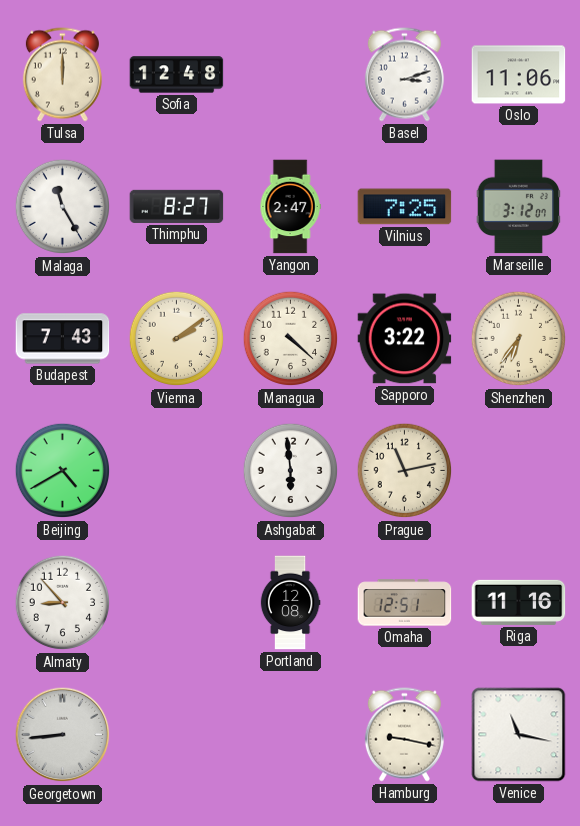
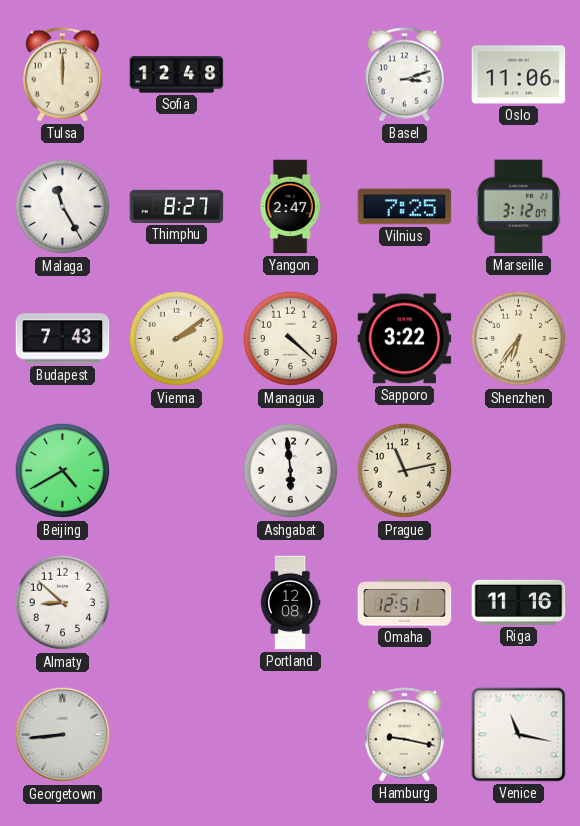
Almaty: 8:53 -> 8:52 (63, 603)
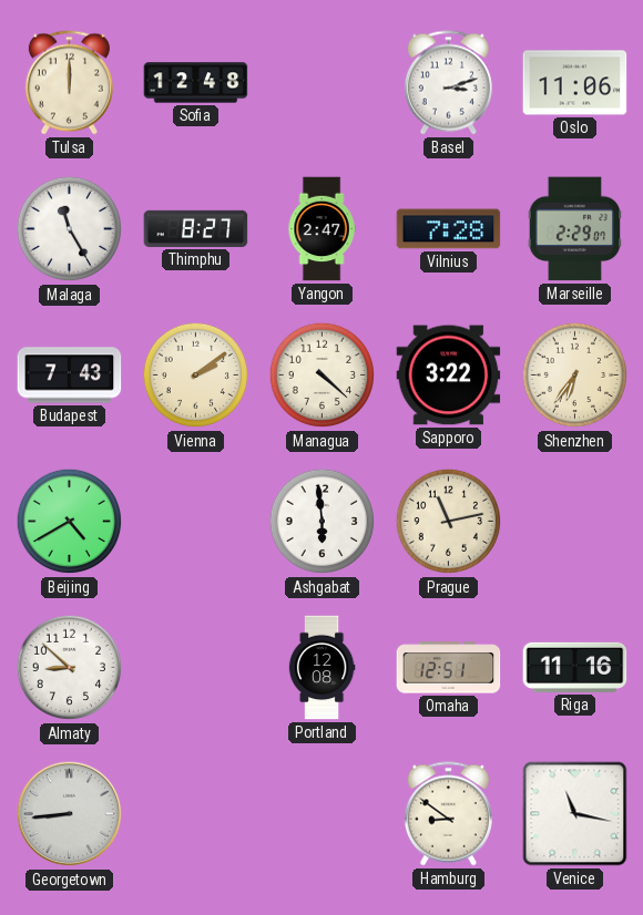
Vilnius: 7:25 -> 7:28 (449, 229)
Marseille: 3:12 -> 2:29 (575, 229)
Hamburg: 9:17 -> 8:51 (448, 814)
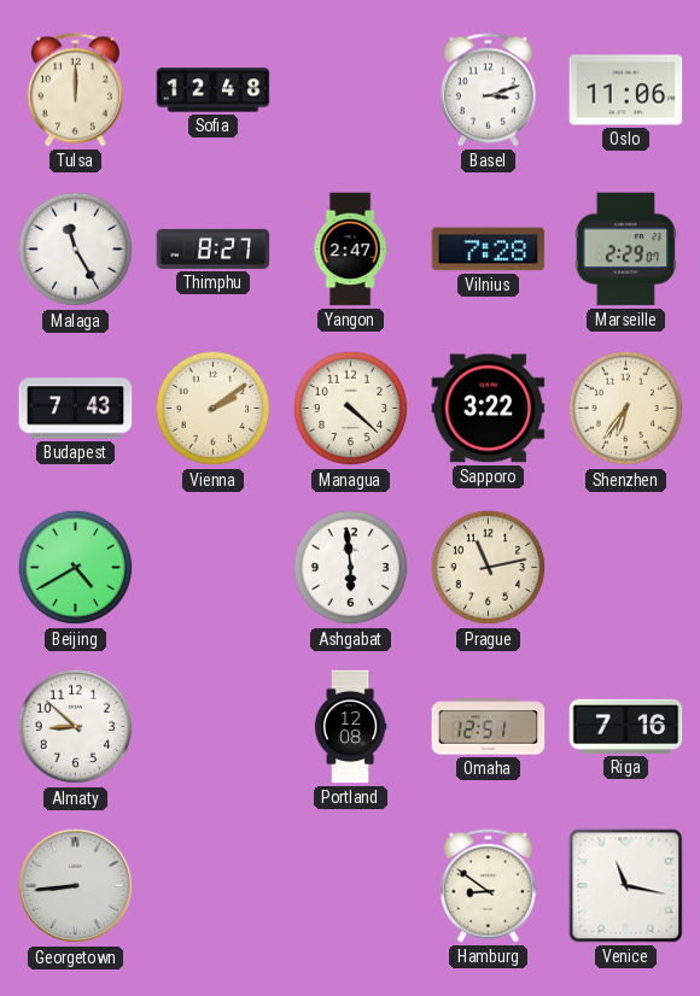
Riga: 11:16 -> 7:16 (626, 726)
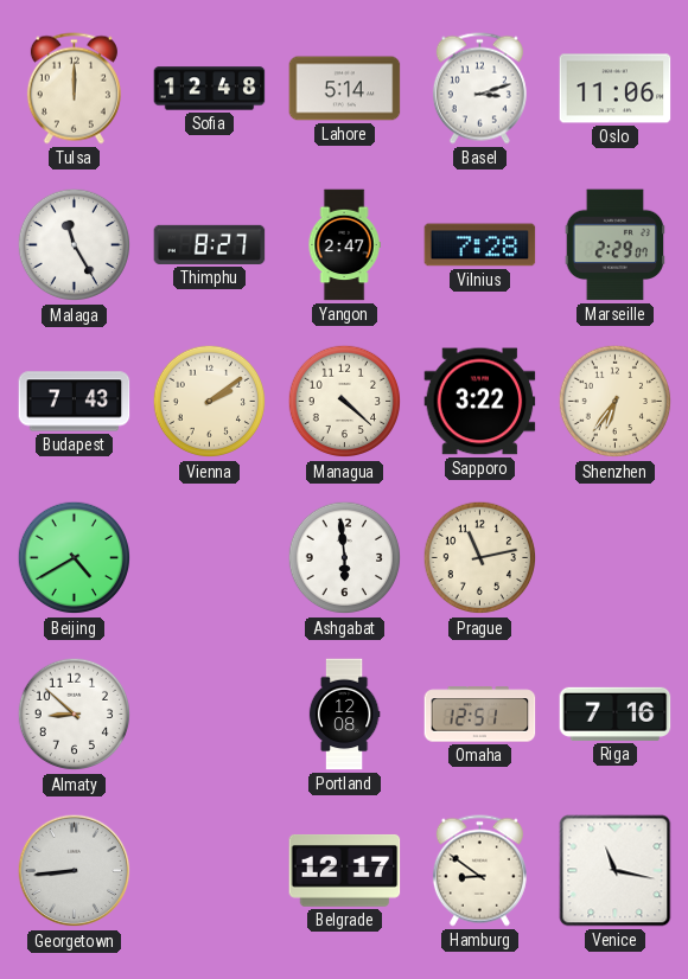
Lahore: none -> 5:14 (345, 89)
Belgrade: none -> 12:17 (345, 870)
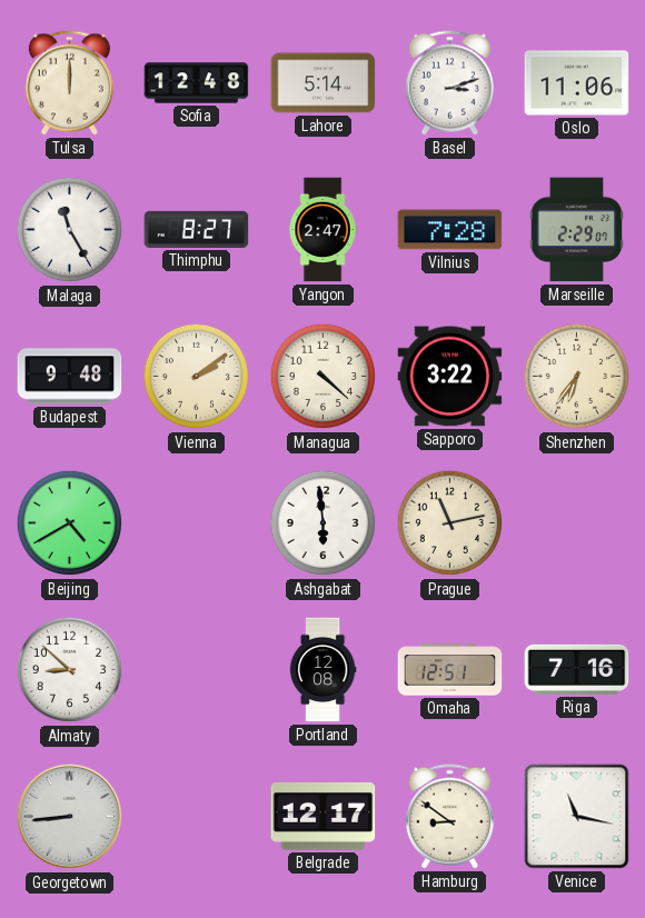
Budapest: 7:43 -> 9:48 (70, 377)
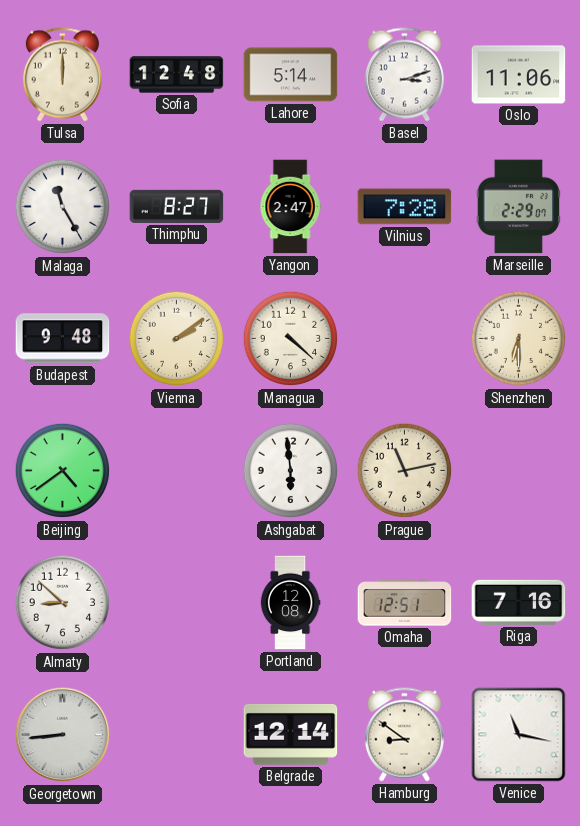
Sapporo: 3:22 -> none (450, 377)
Shenzhen: 6:36 -> 6:30 (519, 339)
Beijing: 4:40 -> 4:39 (63, 471)
Belgrade: 12:17 -> 12:14 (291, 734)
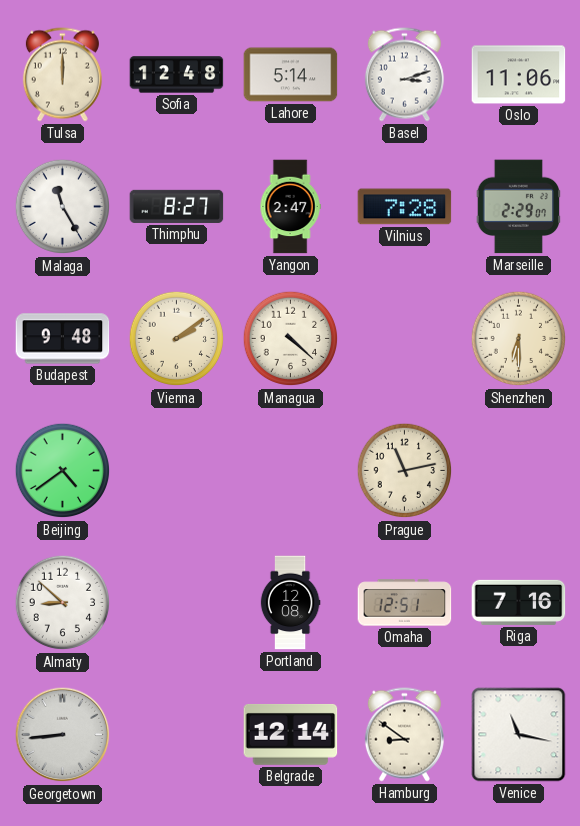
Ashgabat: 5:59 -> none (291, 471)
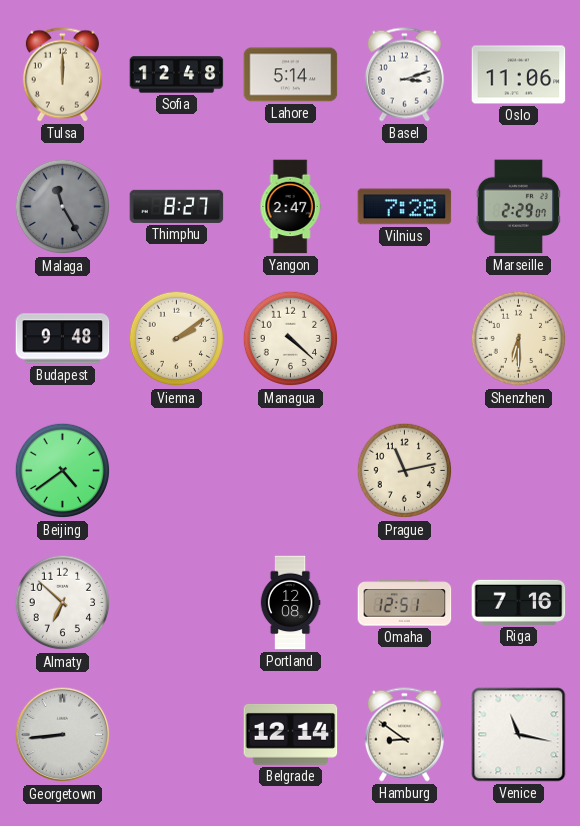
Malaga dial: white -> grey (63, 207)
Almaty: 8:52 -> 6:52 (63, 603)
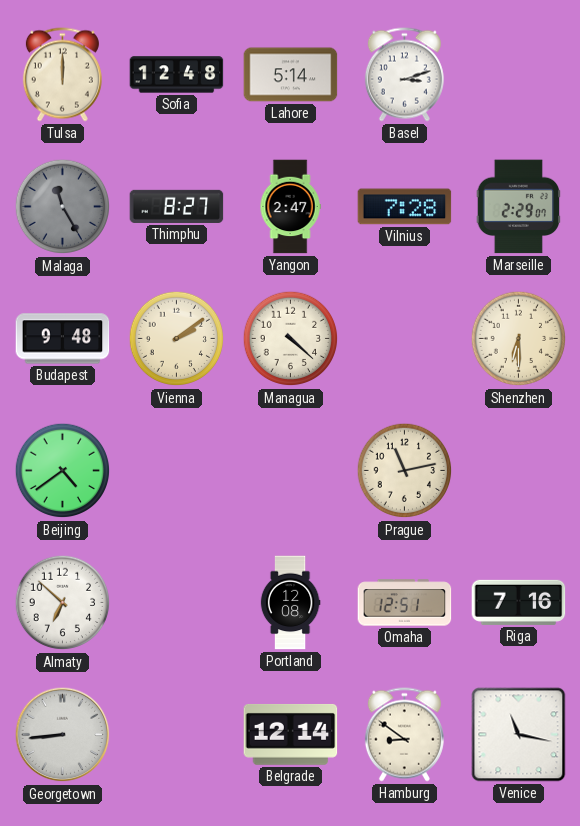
Oslo: 11:06 -> none (519, 75)
